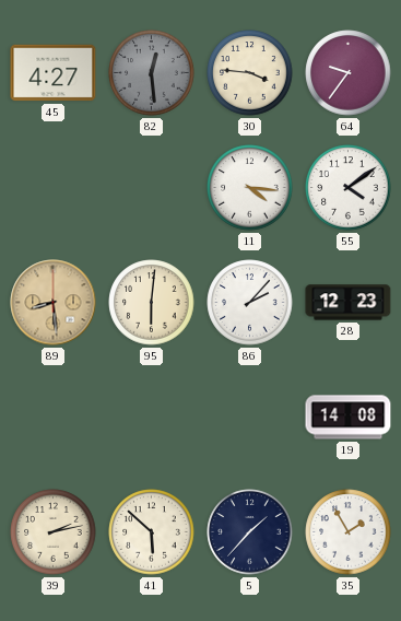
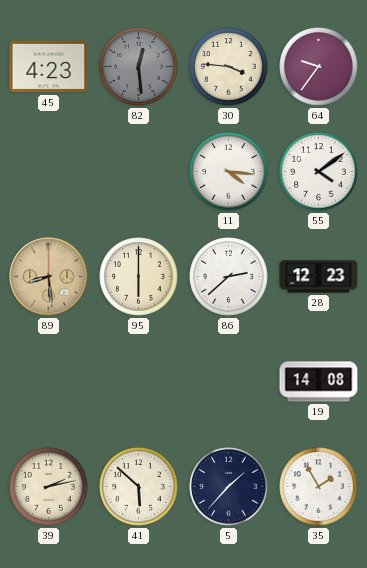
45: 4:27 -> 4:23 (49, 67)
95: 6:01 -> 6:00 (139, 277)
86: 2:07 -> 2:38 (229, 277)
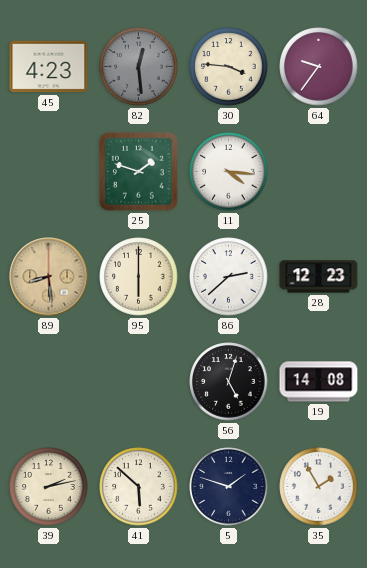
25: none -> 1:48 (139, 172)
55: 4:09 -> none (319, 172)
56: none -> 5:03 (229, 382)
5: 1:37 -> 1:48 (229, 487)
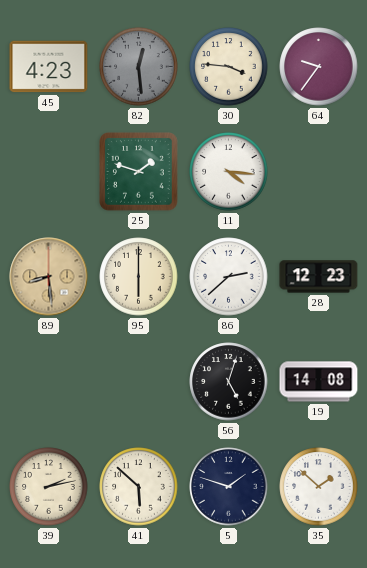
35: 1:55 -> 1:52 (319, 487)
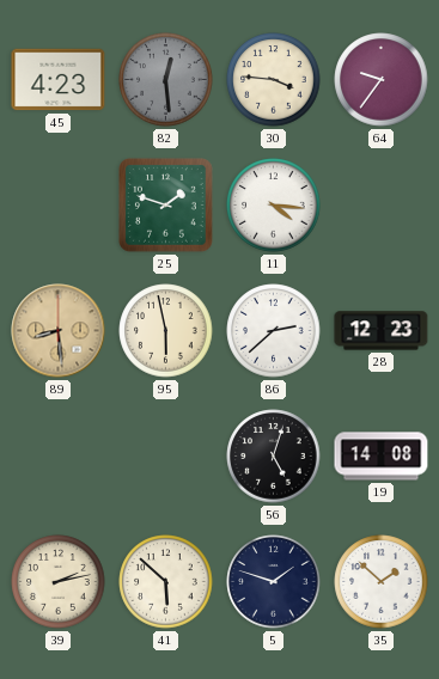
95: 6:00 -> 5:58 (166, 331)
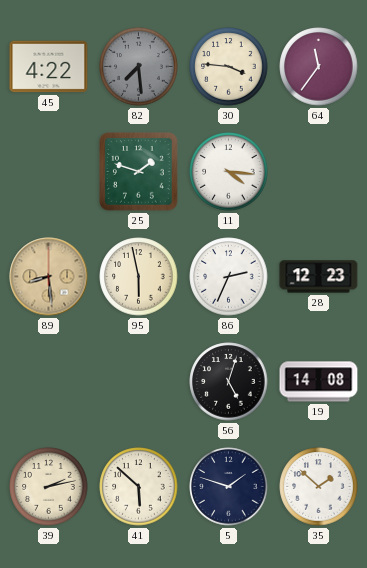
45: 4:23 -> 4:22 (49, 67)
82: 12:29 -> 7:29 (139, 67)
64: 9:36 -> 11:36 (319, 67)
86: 2:38 -> 2:34 (229, 277)
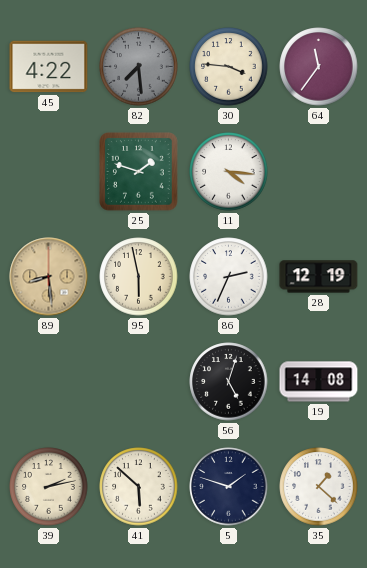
28: 12:23 -> 12:19 (319, 277)
35: 1:52 -> 1:22 (319, 487)
